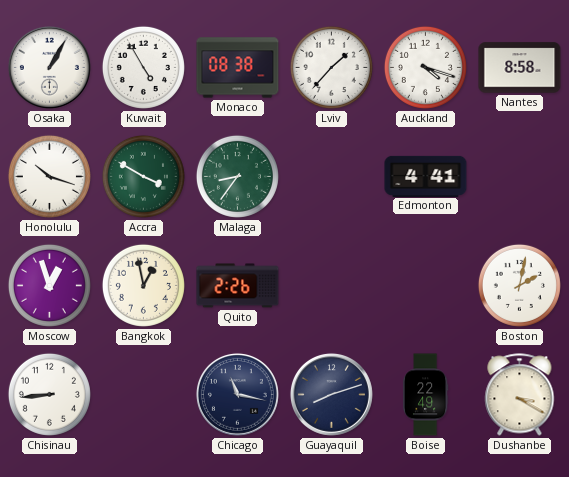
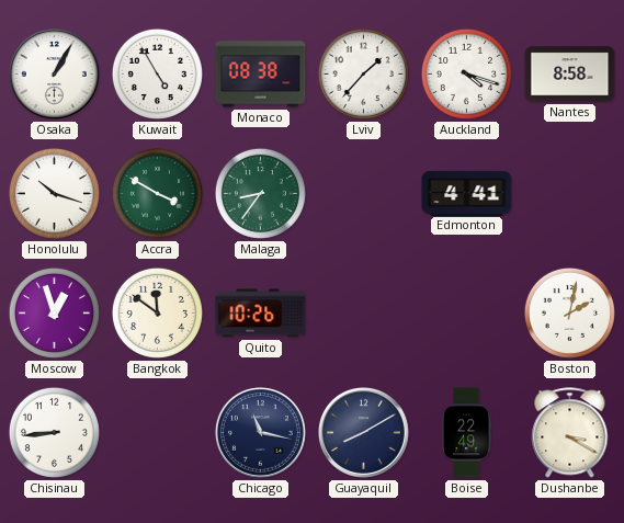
Bangkok: 12:58 -> 11:51 (157, 312)
Quito: 2:26 -> 10:26 (261, 314)
Guayaquil: 8:12 -> 8:10 (363, 432)
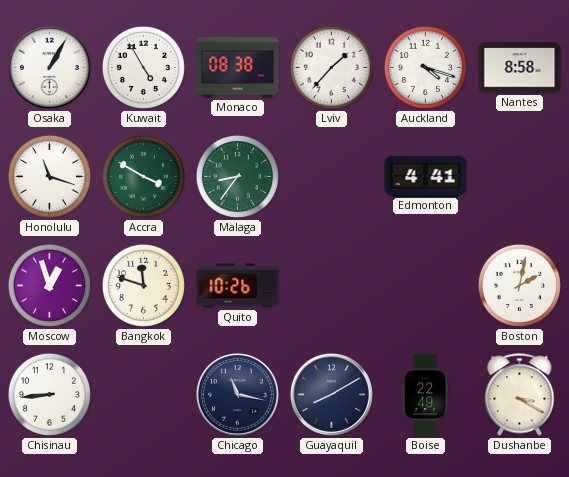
Honolulu: 10:18 -> 11:18 (49, 176)
Bangkok: 11:51 -> 11:48 (143, 285)
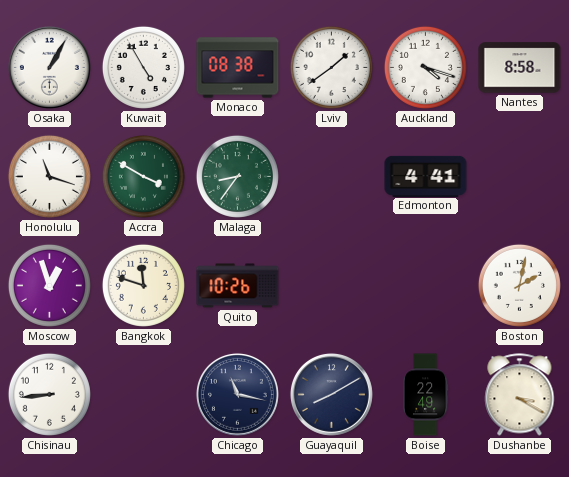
Lviv: 1:37 -> 1:39 (331, 67)
